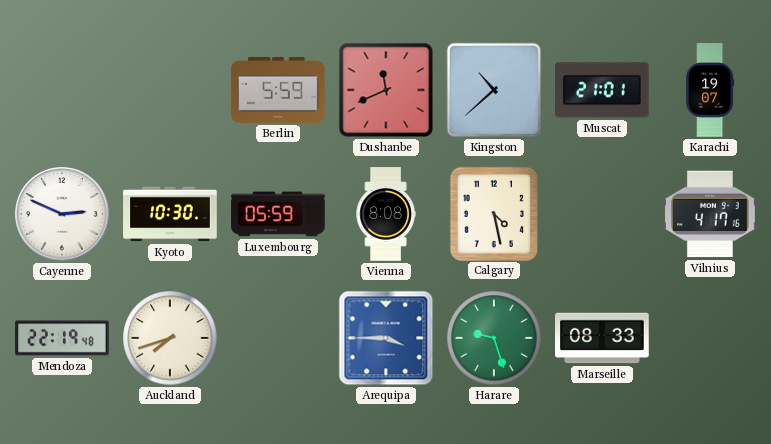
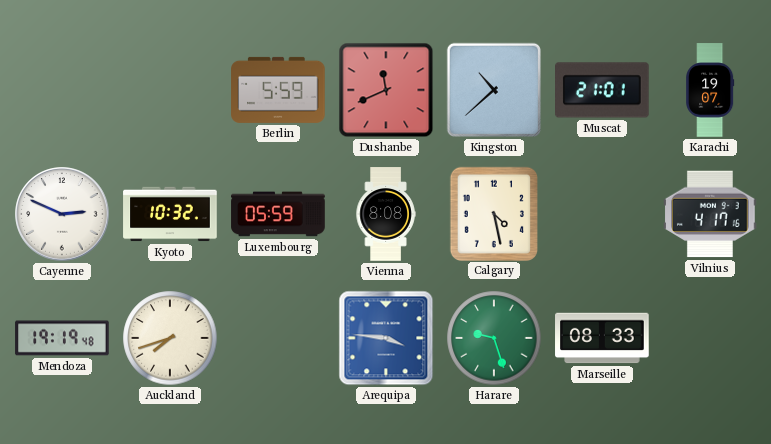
Kyoto: 10:30 -> 10:32 (170, 214)
Mendoza: 22:19 -> 19:19 (62, 338)
Arequipa: 3:45 -> 3:46 (386, 338)
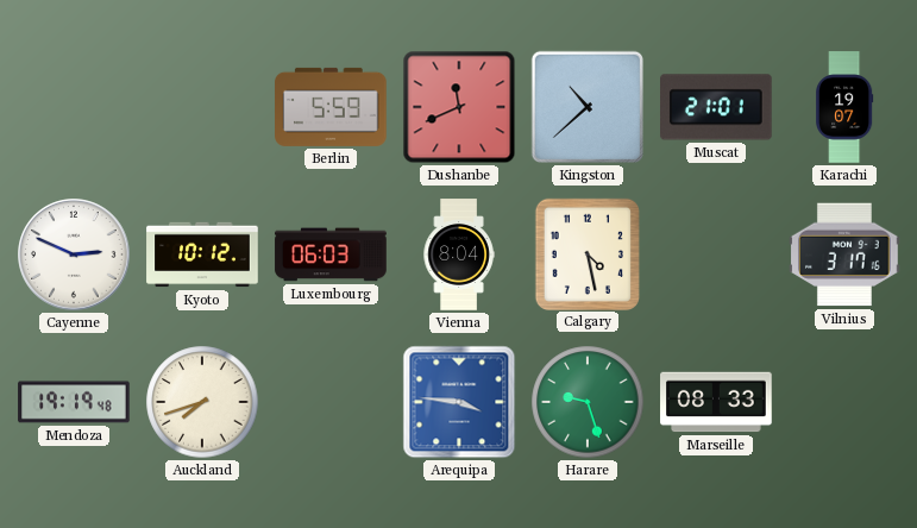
Kyoto: 10:32 -> 10:12 (202, 254)
Luxembourg: 05:59 -> 06:03 (331, 254)
Vienna: 8:08 -> 8:04 (459, 254)
Vilnius: 4:17 -> 3:17 (844, 254)
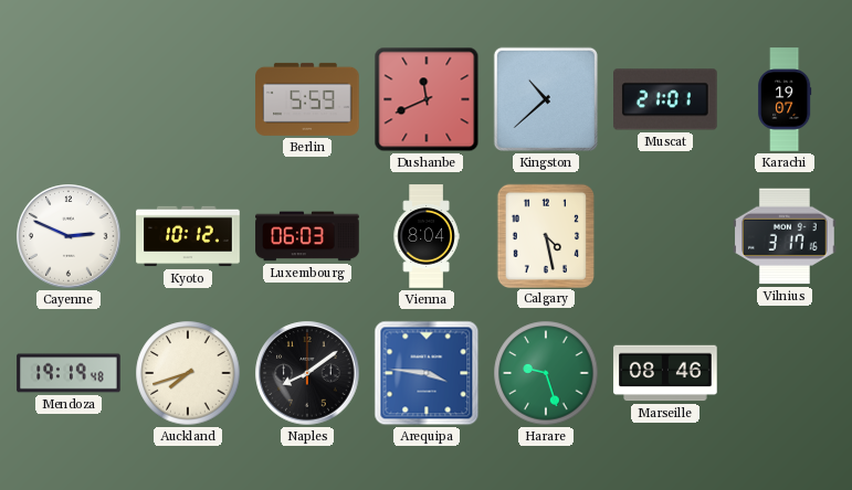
Naples: none -> 8:09 (307, 373)
Marseille: 08:33 -> 08:46 (665, 373)
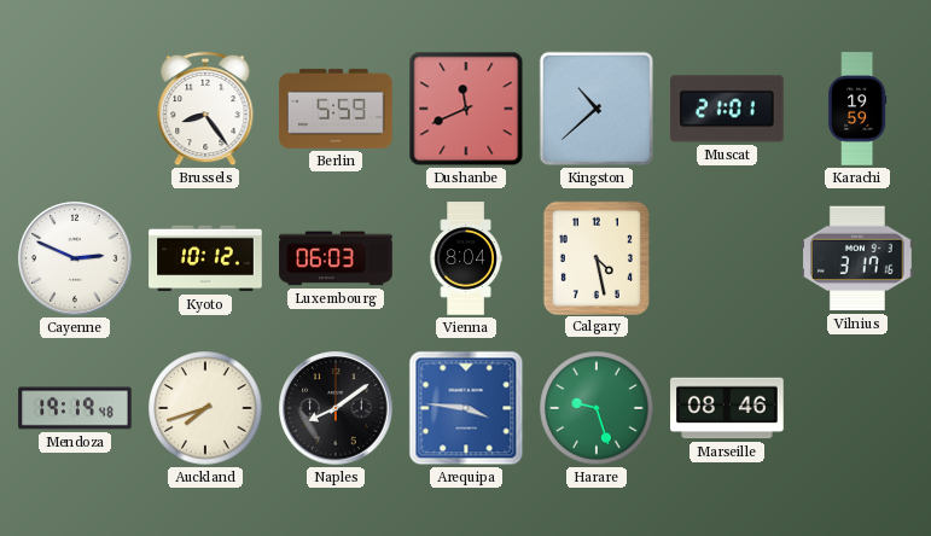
Brussels: none -> 8:24 (205, 109)
Karachi: 19:07 -> 19:59 (857, 109)
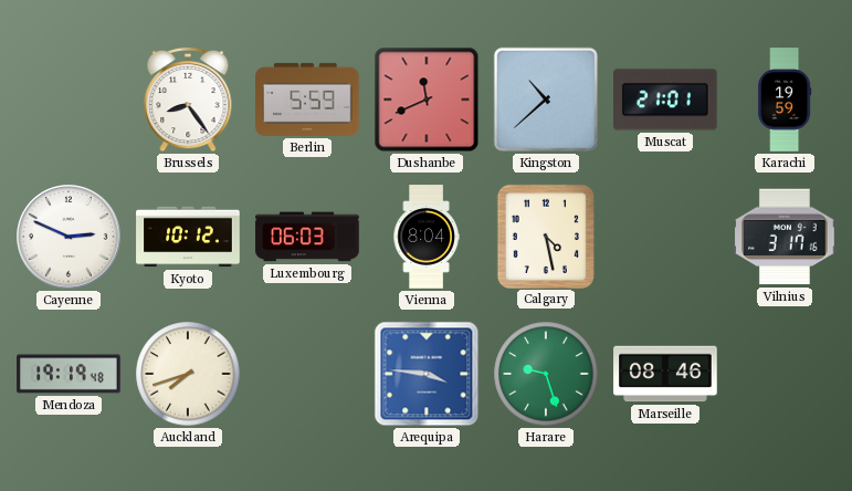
Naples: 8:09 -> none (336, 408)
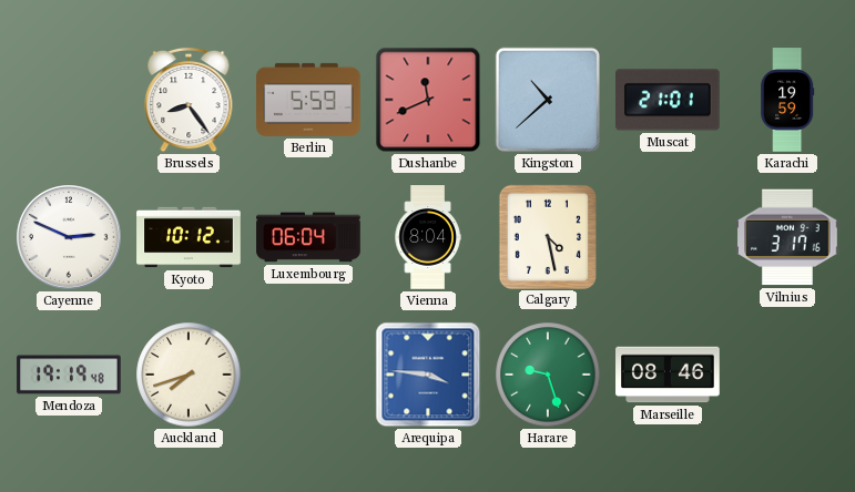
Luxembourg: 06:03 -> 06:04 (308, 237)
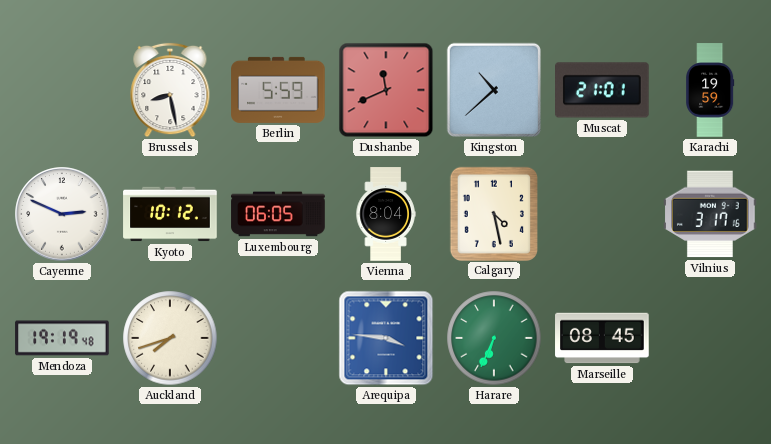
Brussels: 8:24 -> 8:28 (170, 90)
Luxembourg: 06:04 -> 06:05 (278, 214)
Harare: 9:27 -> 6:34 (494, 338)
Marseille: 08:46 -> 08:45 (602, 338)
